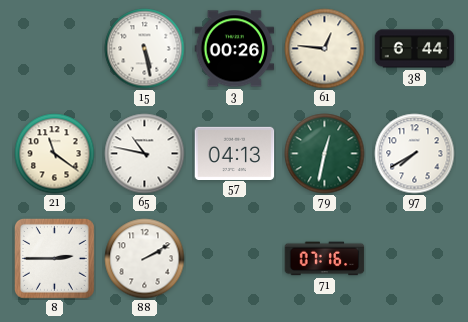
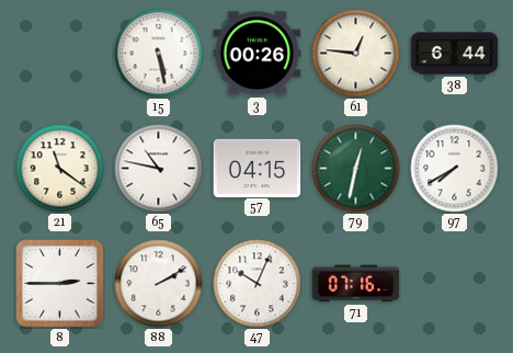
57: 04:13 -> 04:15 (258, 168)
47: none -> 10:04 (258, 284)
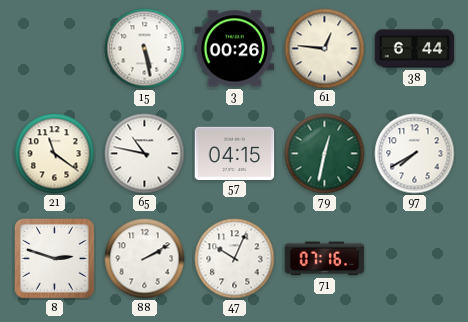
8: 2:45 -> 2:48 (55, 259)
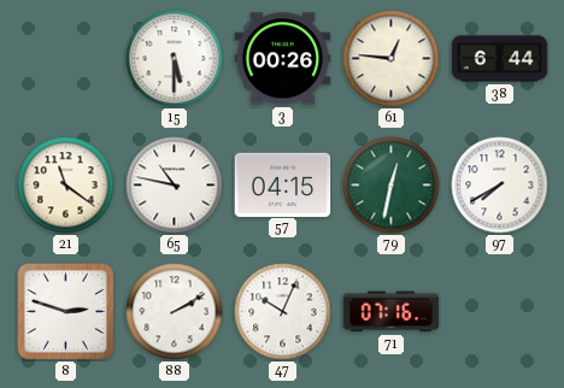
15: 5:28 -> 5:30 (175, 59)
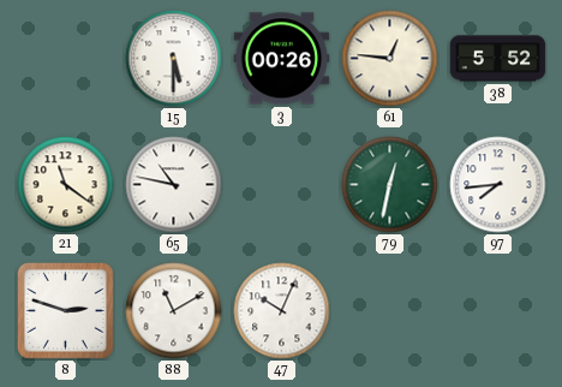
38: 6:44 -> 5:52 (498, 59)
57: 04:15 -> none (283, 184)
97: 7:40 -> 7:44 (498, 185)
88: 2:10 -> 11:10 (174, 311)
71: 07:16 -> none (392, 312)
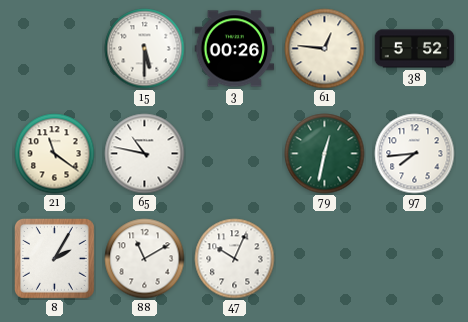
8: 2:48 -> 2:05 (55, 259)
